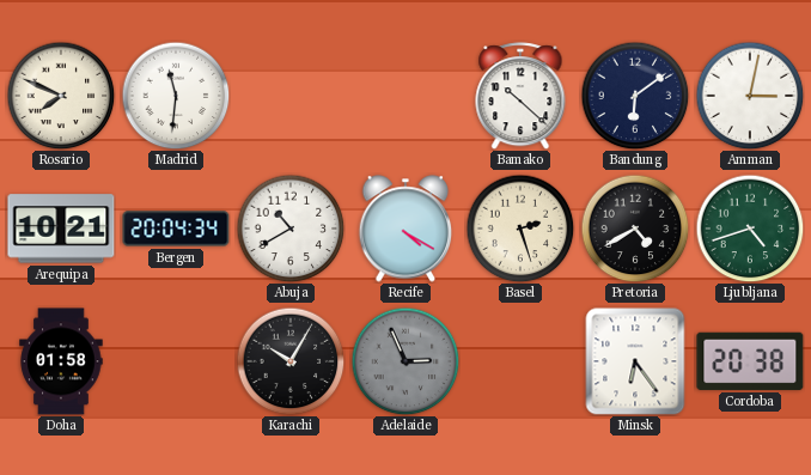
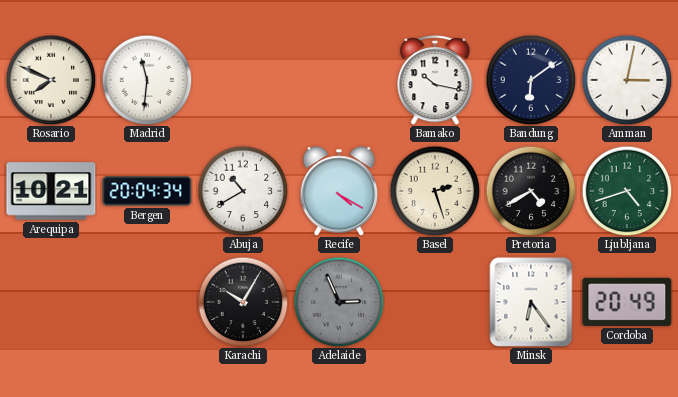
Bamako: 10:22 -> 10:17 (435, 80)
Doha: 01:58 -> none (61, 361)
Cordoba: 20:38 -> 20:49 (627, 302)
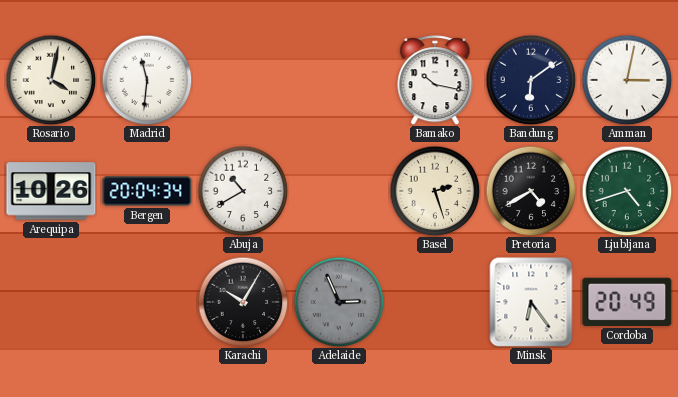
Rosario: 7:49 -> 4:02 (51, 80)
Arequipa: 10:21 -> 10:26 (51, 191)
Recife: 4:20 -> none (339, 191)
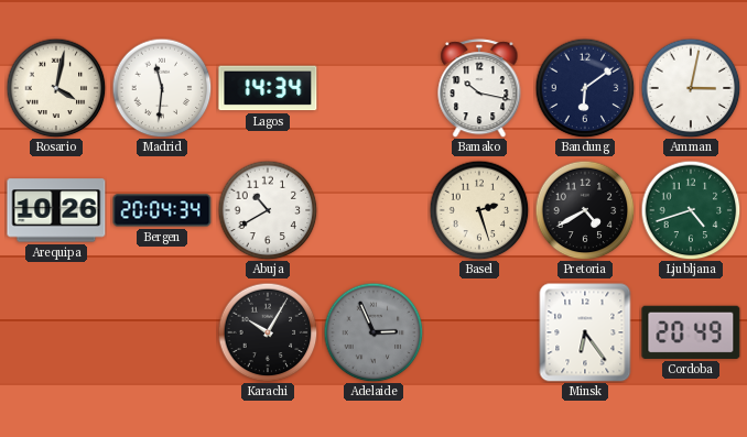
Lagos: none -> 14:34 (268, 88)
